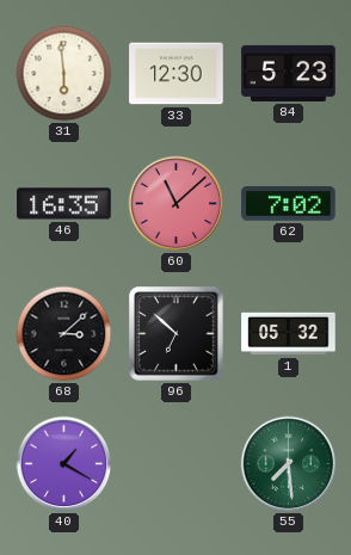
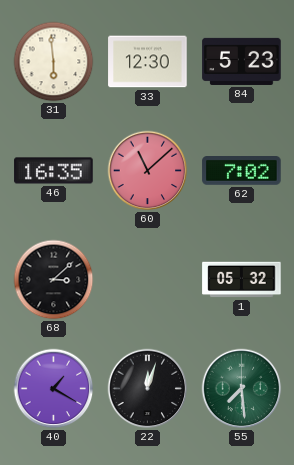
96: 6:52 -> none (177, 334)
22: none -> 12:03 (148, 389)
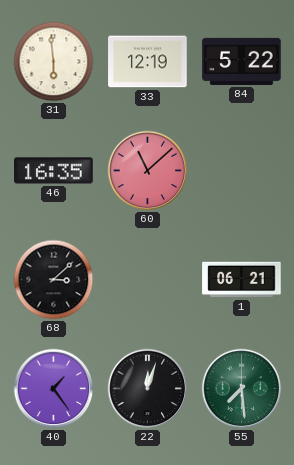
33: 12:30 -> 12:19 (148, 62)
84: 5:23 -> 5:22 (242, 61)
62: 7:02 -> none (242, 171)
1: 05:32 -> 06:21 (242, 280)
40: 1:20 -> 1:24 (54, 389)
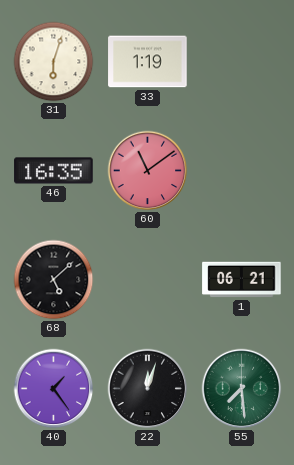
31: 5:59 -> 6:03 (54, 62)
33: 12:19 -> 1:19 (148, 62)
84: 5:22 -> none (242, 61)
60: 11:08 -> 11:09 (148, 171)
68: 3:08 -> 5:08 (54, 280)
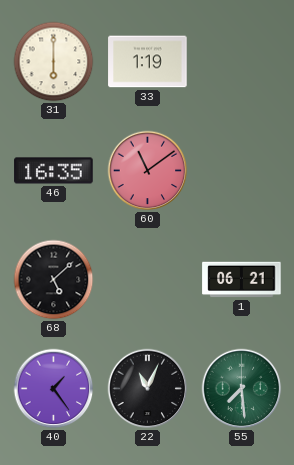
31: 6:03 -> 6:00 (54, 62)
22: 12:03 -> 11:04 (148, 389)
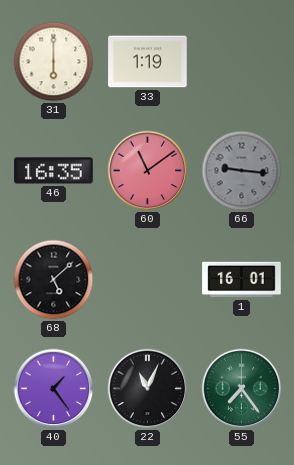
66: none -> 9:16 (242, 171)
1: 06:21 -> 16:01 (242, 280)
55: 7:29 -> 7:24 (242, 389)
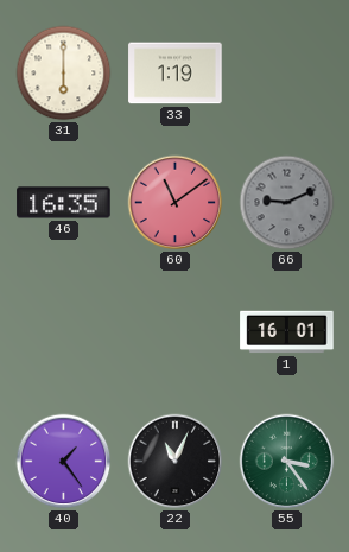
66: 9:16 -> 9:11 (287, 203)
68: 5:08 -> none (54, 280)
55: 7:24 -> 3:24 (287, 462)
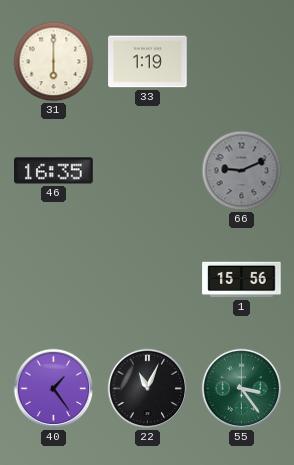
60: 11:09 -> none (176, 203)
1: 16:01 -> 15:56 (242, 280)
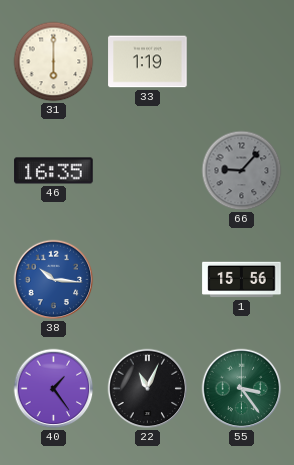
66: 9:11 -> 9:07 (242, 171)
38: none -> 10:16 (54, 280)
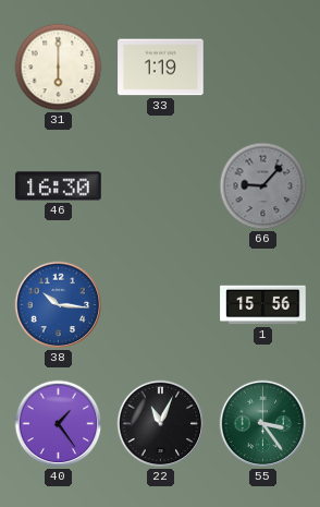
46: 16:35 -> 16:30 (59, 186)
